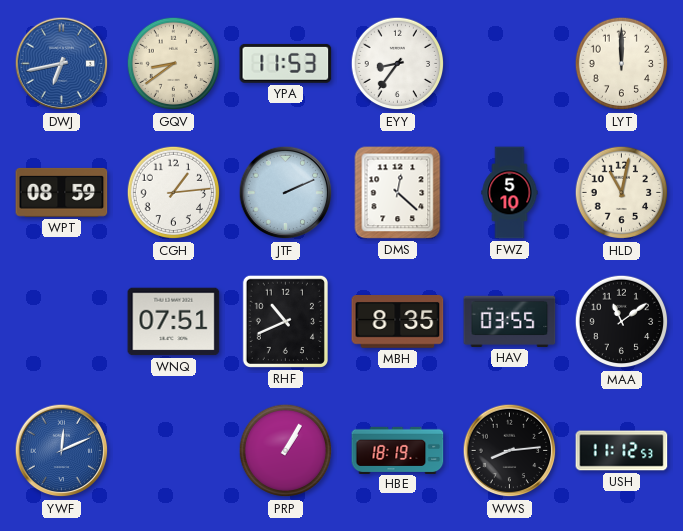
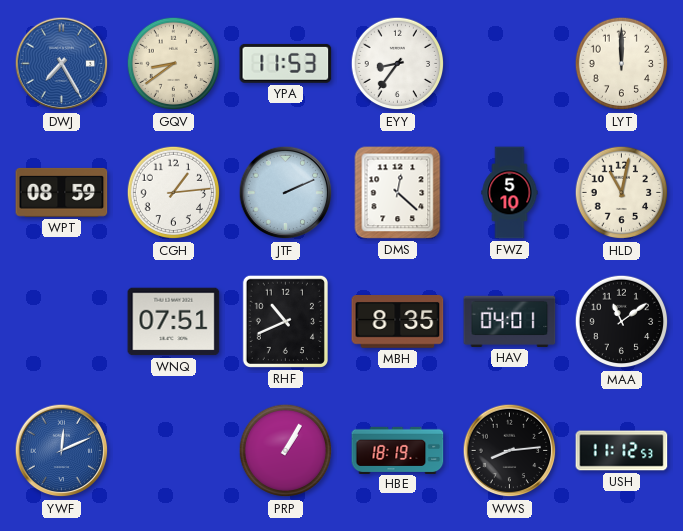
DWJ: 6:43 -> 7:25 (62, 64)
HAV: 03:55 -> 04:01 (510, 321)
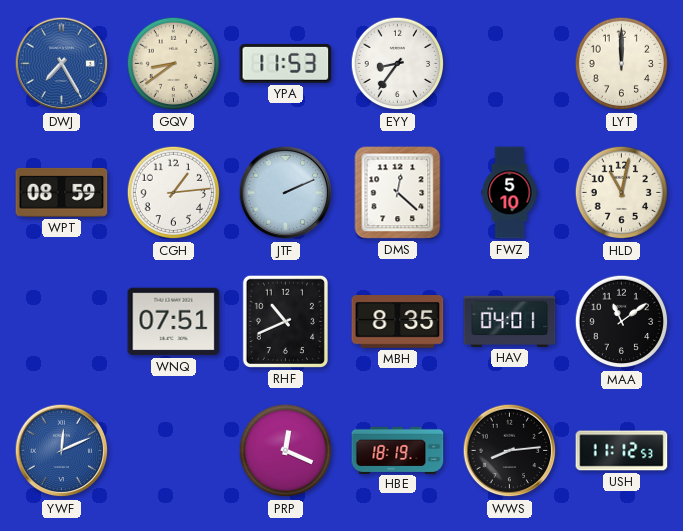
PRP: 1:05 -> 12:19 (286, 451)
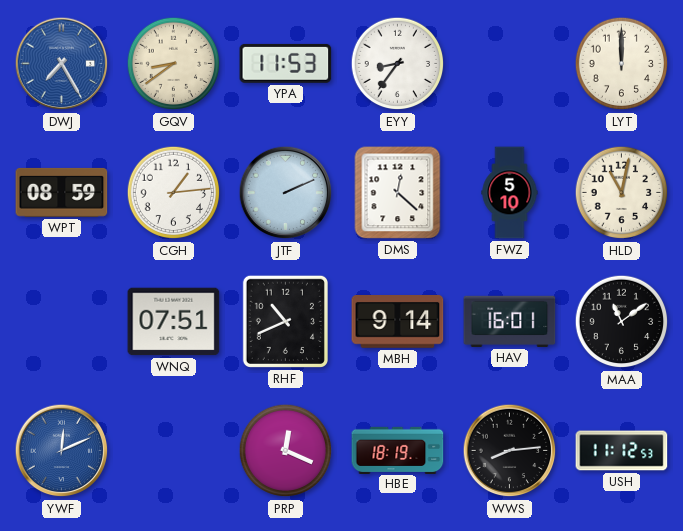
MBH: 8:35 -> 9:14 (398, 322)
HAV: 04:01 -> 16:01 (510, 321)
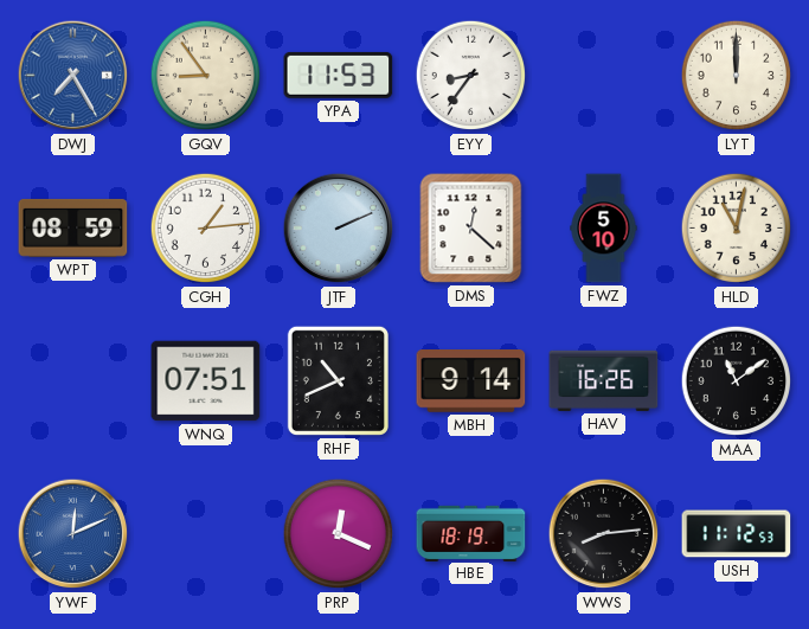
GQV: 8:39 -> 8:54 (206, 76)
HAV: 16:01 -> 16:26 (604, 380)
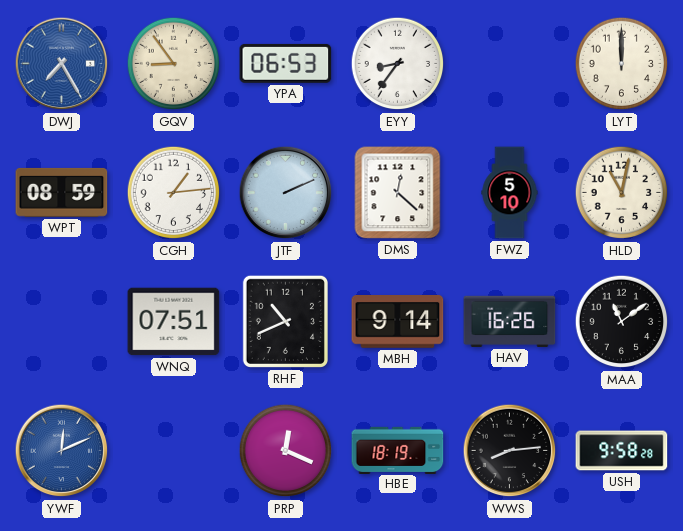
YPA: 11:53 -> 06:53 (286, 63)
USH: 11:12 -> 9:58 (622, 451)
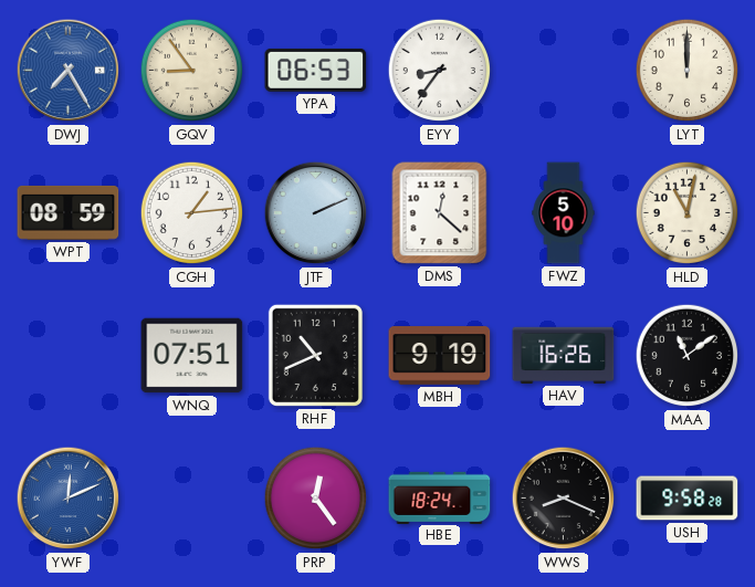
MBH: 9:14 -> 9:19 (440, 356)
PRP: 12:19 -> 12:24 (316, 499)
HBE: 18:19 -> 18:24 (440, 497)
WWS: 8:14 -> 8:19 (564, 499)
